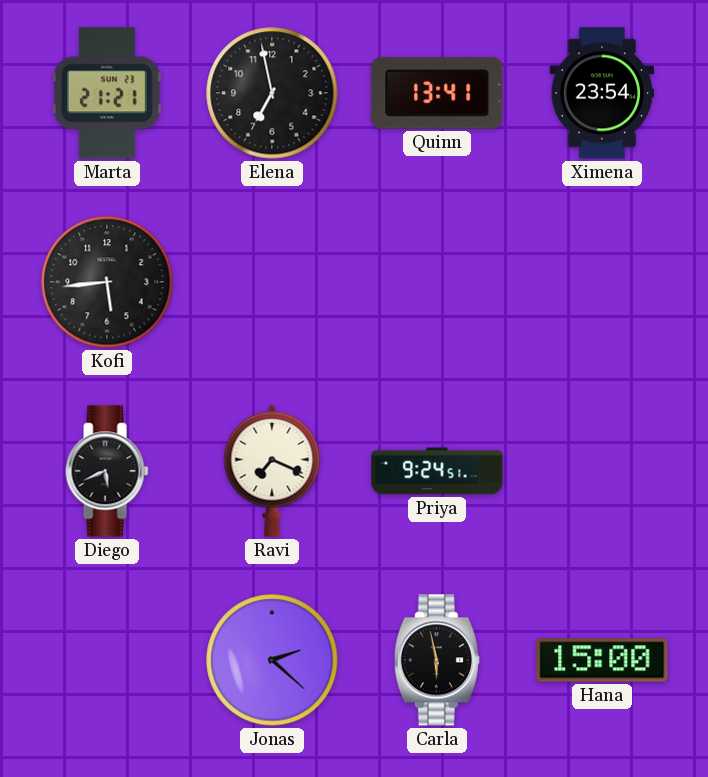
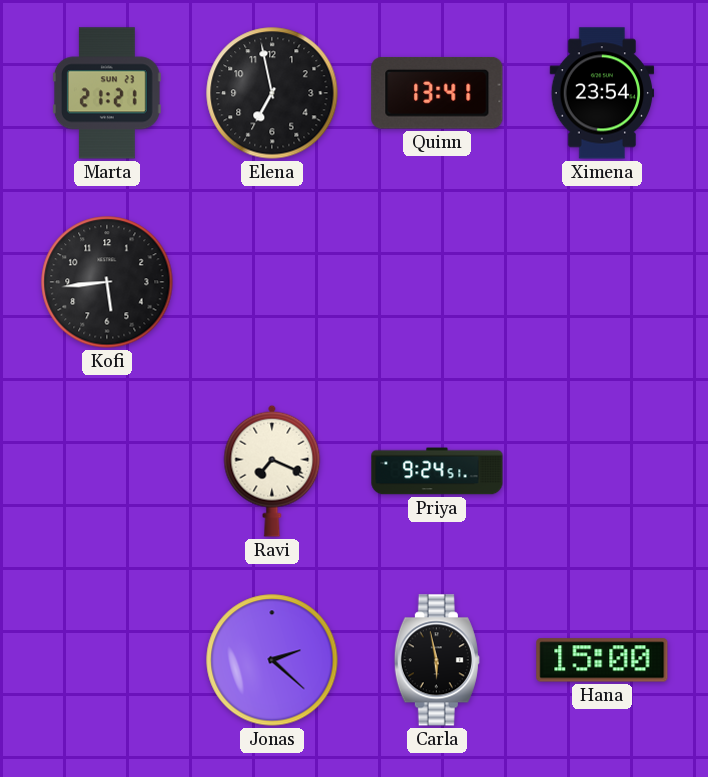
Diego: 5:41 -> none (107, 471)
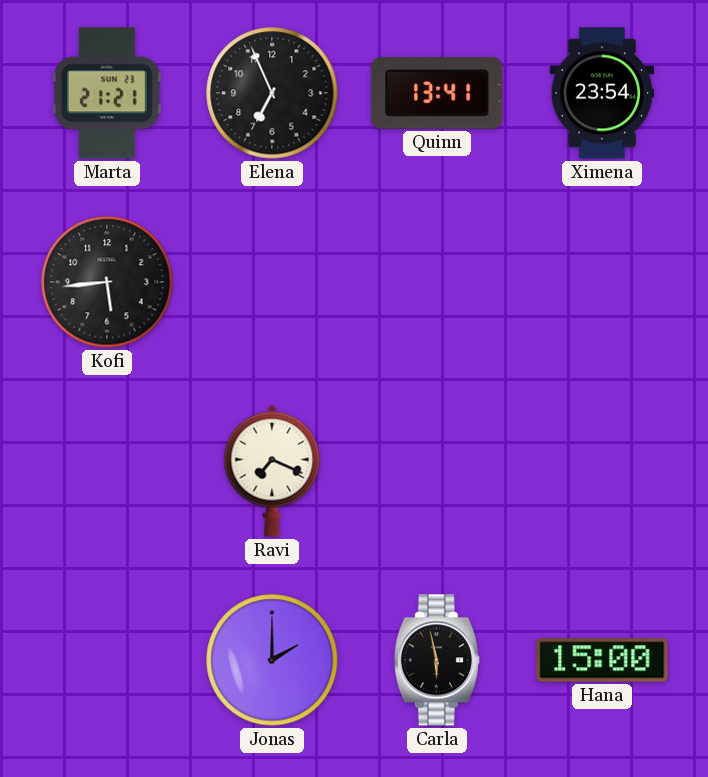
Elena: 6:58 -> 6:56 (272, 93)
Priya: 9:24 -> none (437, 471)
Jonas: 2:22 -> 2:00 (272, 660)
